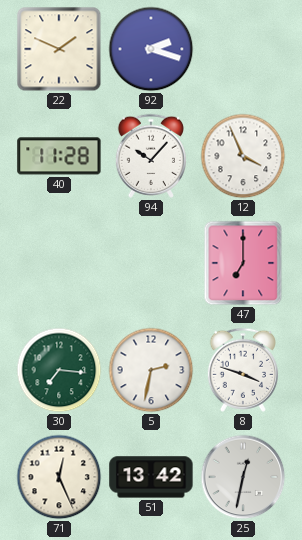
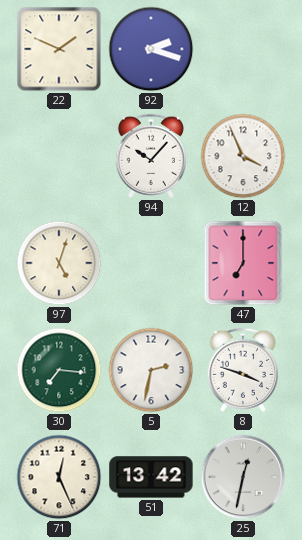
40: 11:28 -> none (59, 156)
97: none -> 5:03 (59, 263)
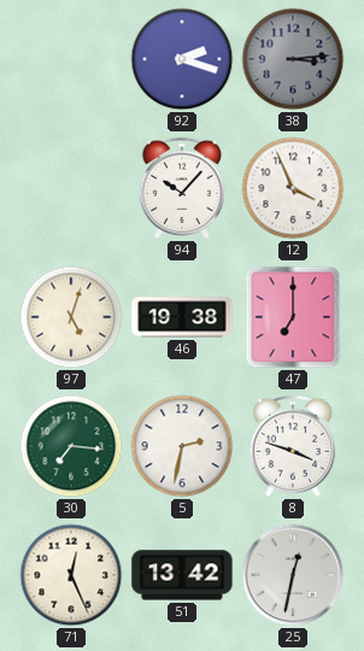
22: 1:49 -> none (59, 49)
38: none -> 3:14 (293, 59)
46: none -> 19:38 (182, 317)
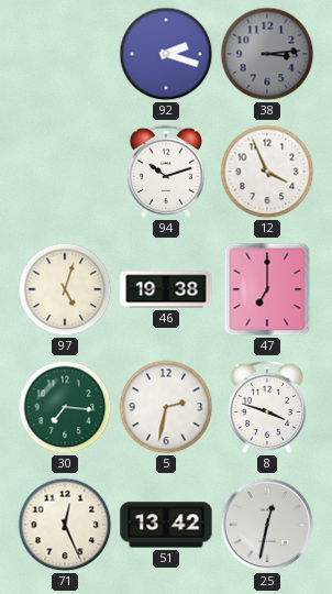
94: 10:07 -> 10:12 (166, 172)
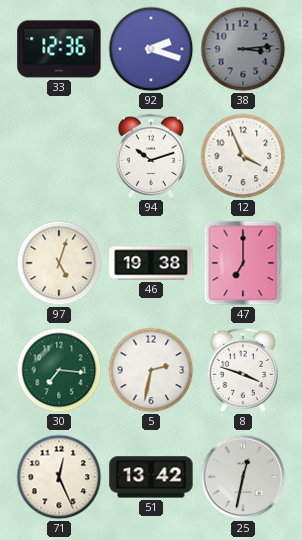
33: none -> 12:36 (59, 49)
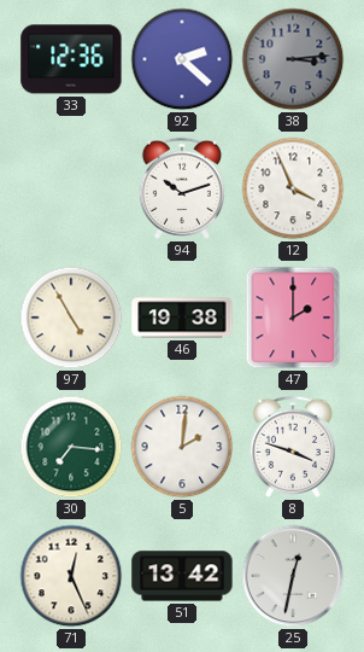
92: 2:18 -> 2:22 (182, 59)
97: 5:03 -> 4:55 (71, 318)
47: 7:00 -> 2:00 (293, 318)
5: 2:32 -> 2:01 (182, 447)
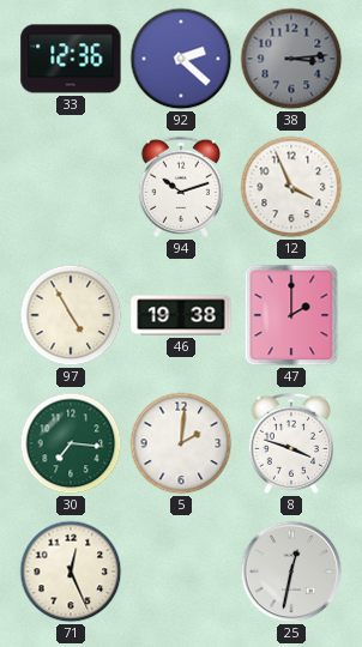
51: 13:42 -> none (182, 576)
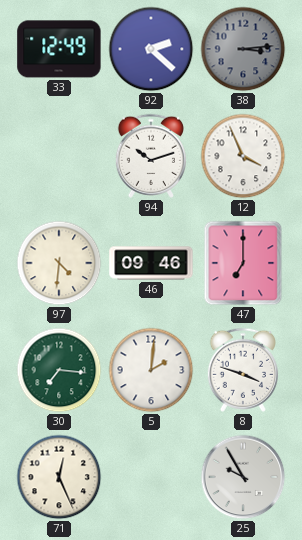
33: 12:36 -> 12:49 (59, 49)
97: 4:55 -> 4:31 (59, 263)
46: 19:38 -> 09:46 (151, 263)
47: 2:00 -> 7:00 (243, 263)
25: 12:32 -> 9:55 (243, 477)
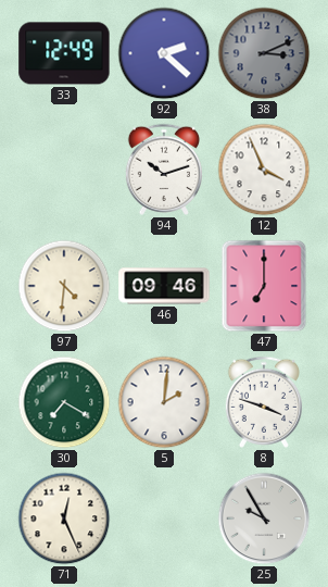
38: 3:14 -> 3:11 (264, 53)
30: 7:16 -> 7:20 (64, 402)
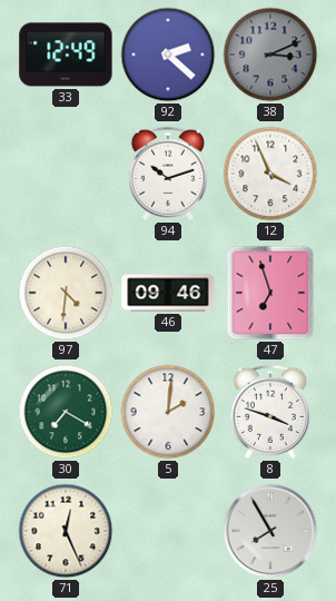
47: 7:00 -> 6:57 (270, 293)
25: 9:55 -> 7:55 (270, 531)
